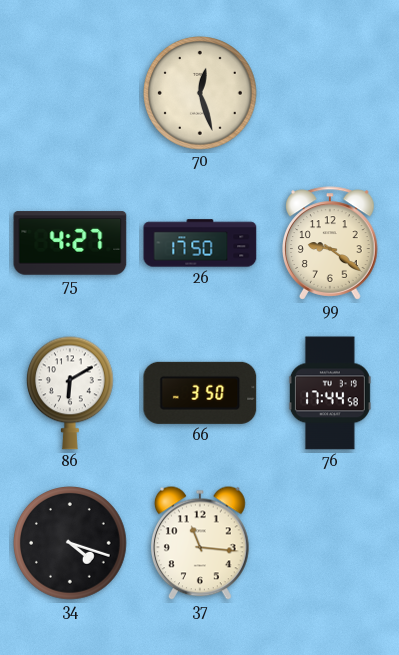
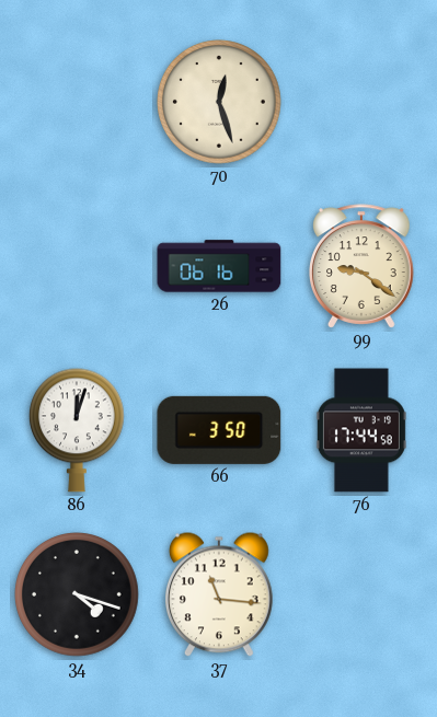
75: 4:27 -> none (70, 243)
26: 17:50 -> 06:16 (219, 266)
86: 6:10 -> 12:03 (77, 430)
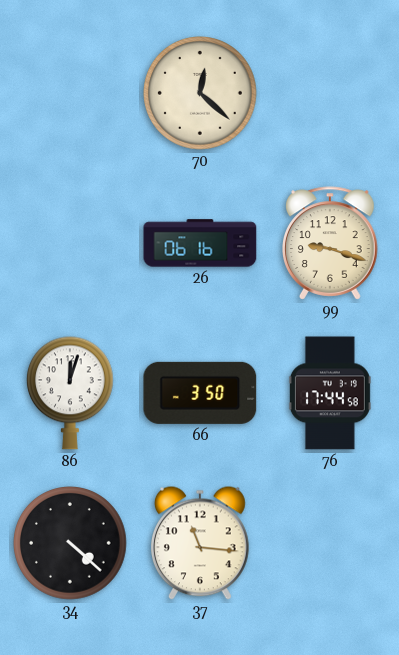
70: 12:27 -> 12:22 (201, 94)
99: 9:21 -> 9:18 (331, 243)
34: 4:18 -> 4:22 (71, 544)
